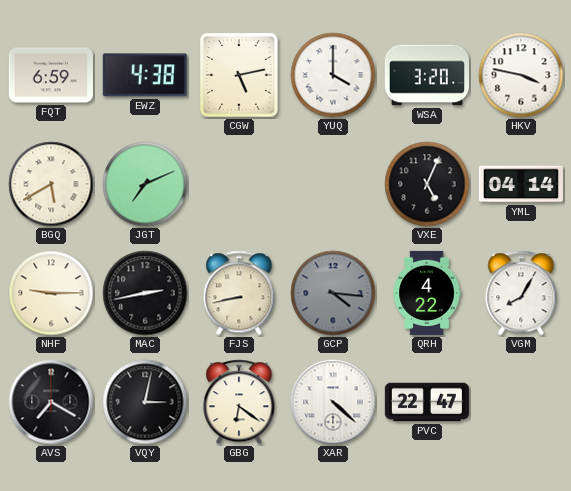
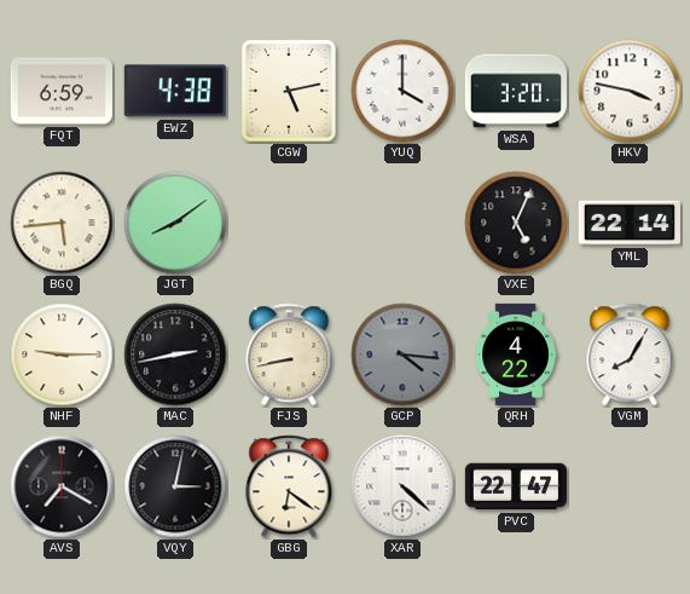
BGQ: 5:40 -> 5:44 (62, 223)
JGT: 7:11 -> 8:09 (175, 223)
YML: 04:14 -> 22:14 (630, 223)
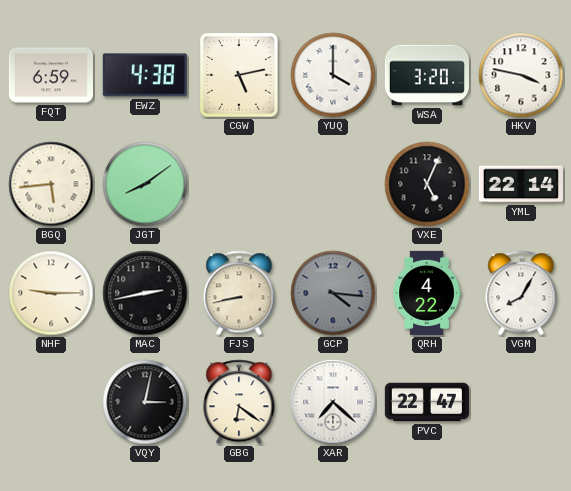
AVS: 7:20 -> none (62, 486)
XAR: 4:22 -> 7:22 (333, 402)
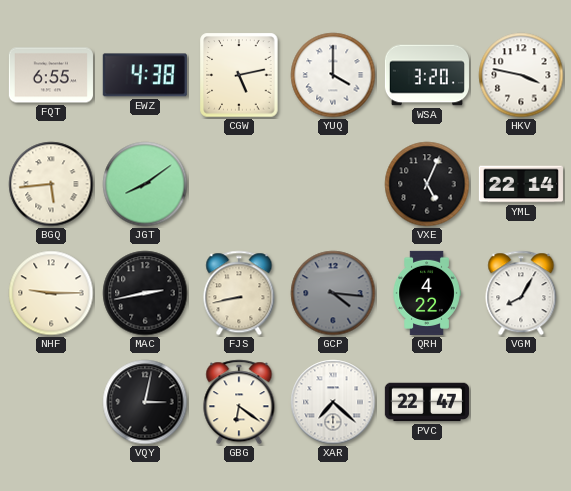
FQT: 6:59 -> 6:55 (51, 75)
